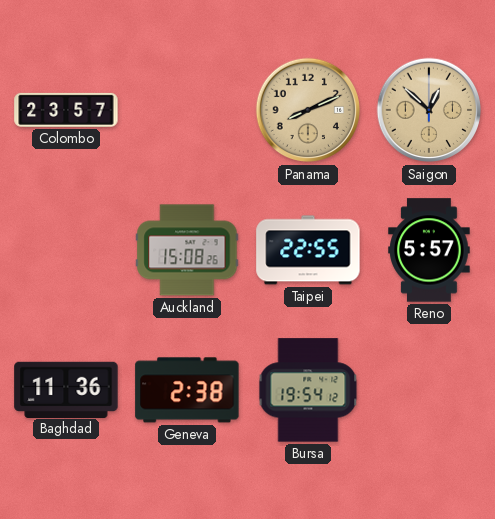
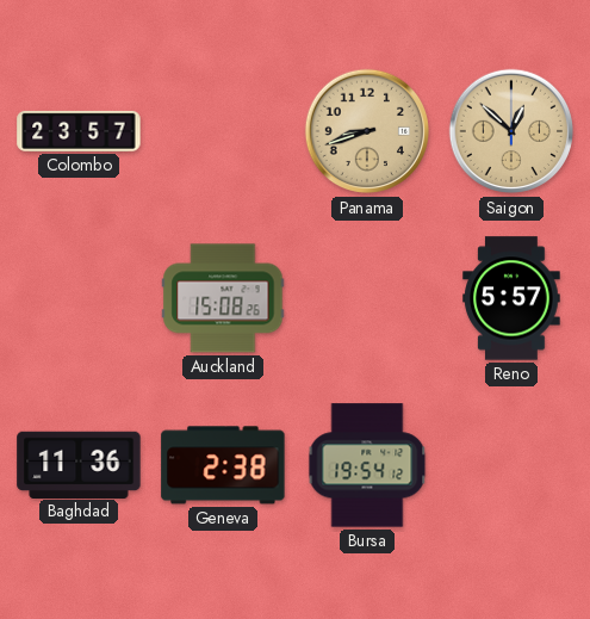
Panama: 8:11 -> 8:42 (367, 131)
Taipei: 22:55 -> none (308, 250)
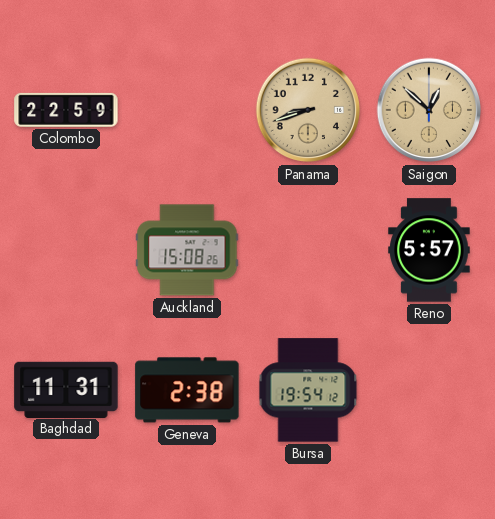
Colombo: 23:57 -> 22:59 (66, 110)
Baghdad: 11:36 -> 11:31 (66, 389)
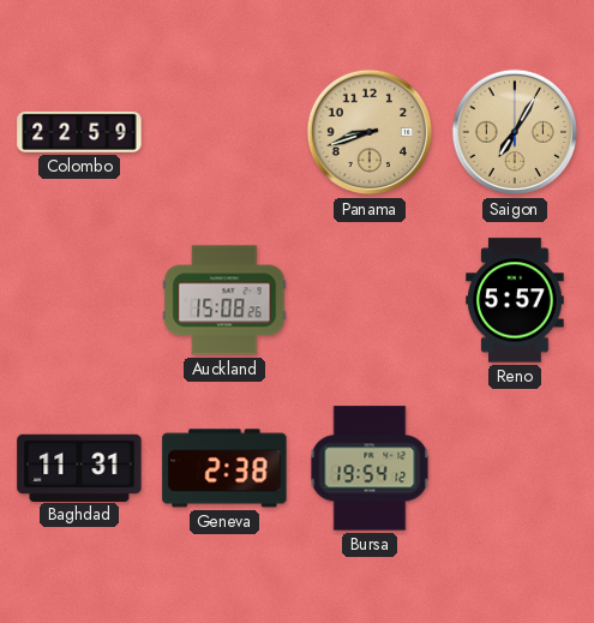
Saigon: 12:52 -> 7:05 (515, 132)
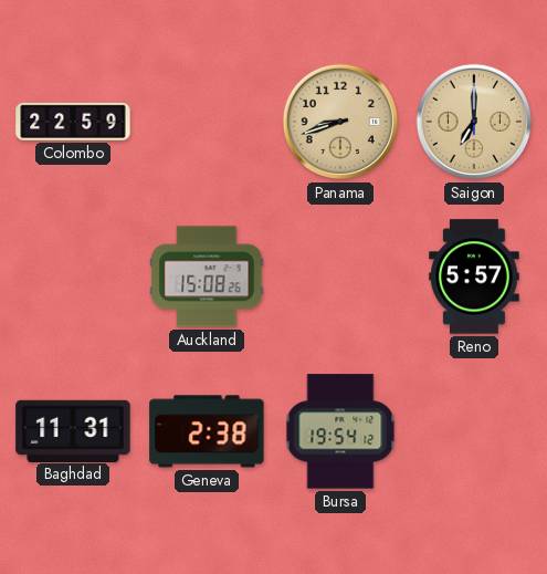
Saigon: 7:05 -> 7:00 (474, 122)
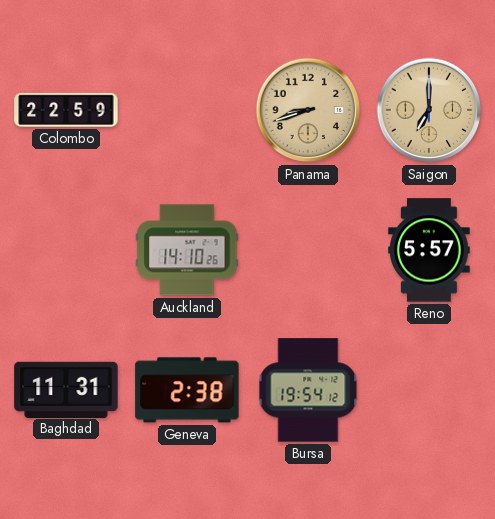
Auckland: 15:08 -> 14:10 (187, 250)
